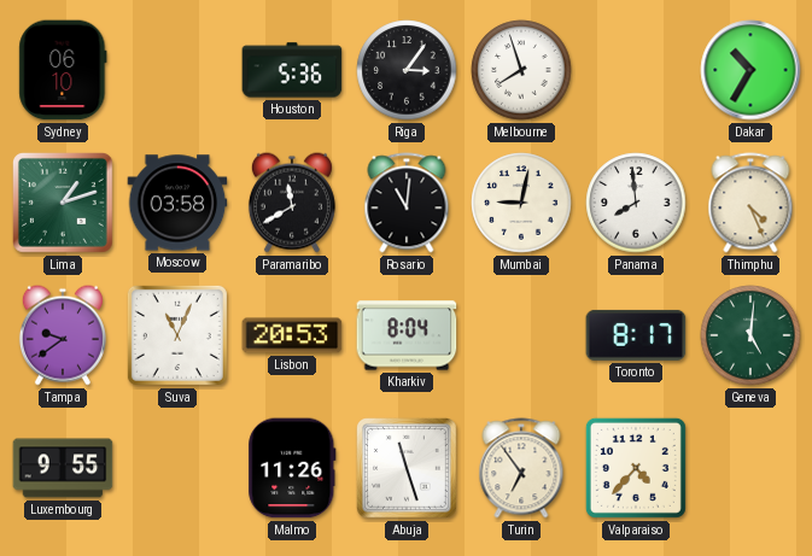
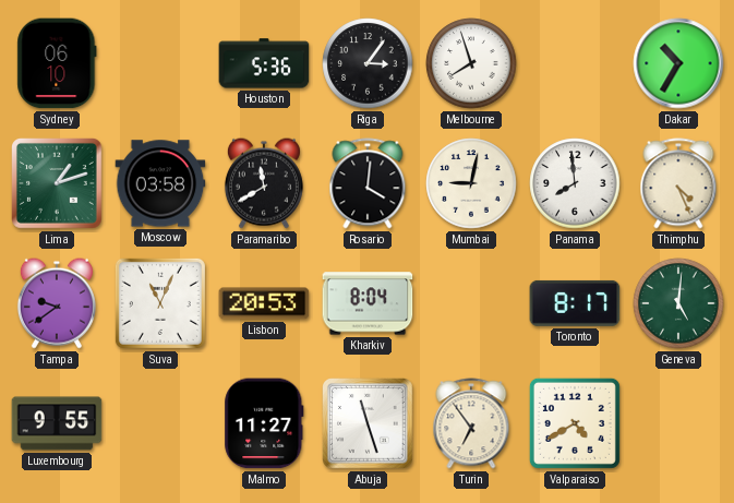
Rosario: 11:01 -> 4:01 (368, 183)
Malmo: 11:26 -> 11:27 (264, 423)
Valparaiso: 4:37 -> 4:40 (575, 423)
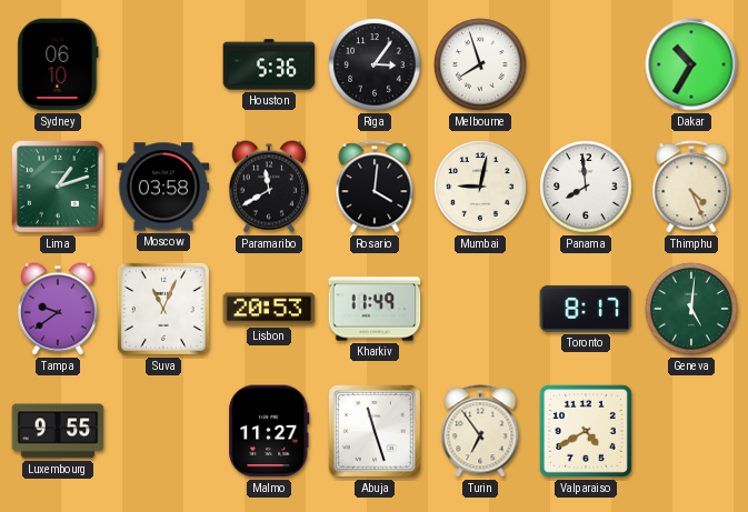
Kharkiv: 8:04 -> 11:49 (375, 309)
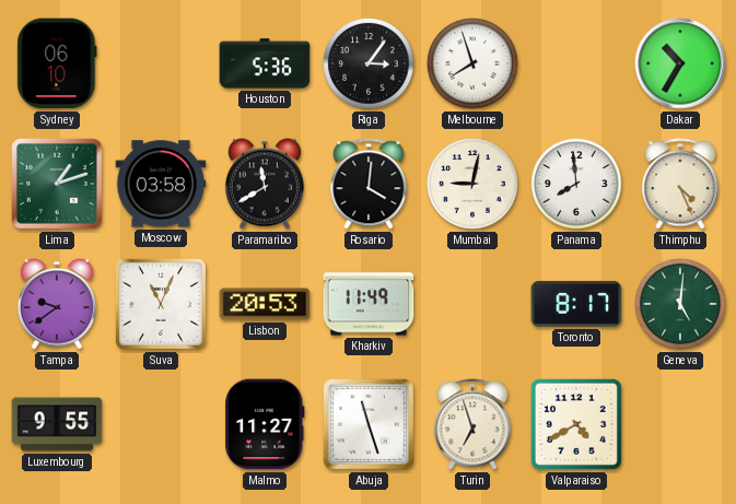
Turin: 6:54 -> 6:57 (472, 424)
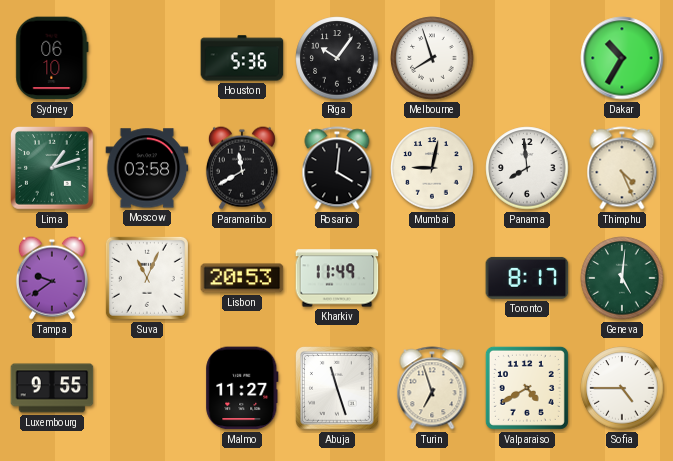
Riga: 3:06 -> 10:06 (337, 58)
Sofia: none -> 4:45 (622, 388)
